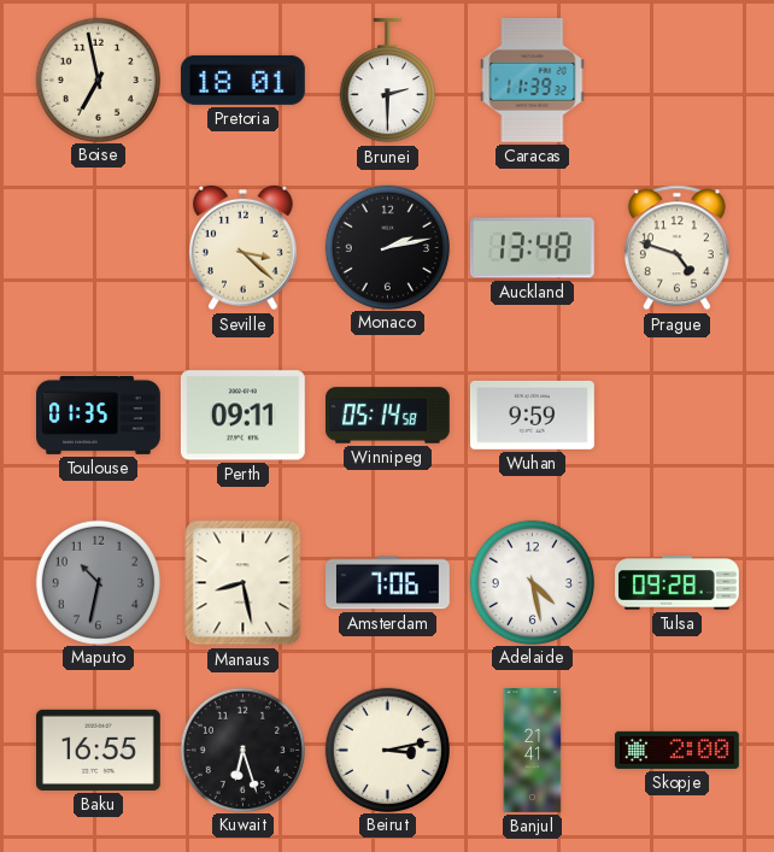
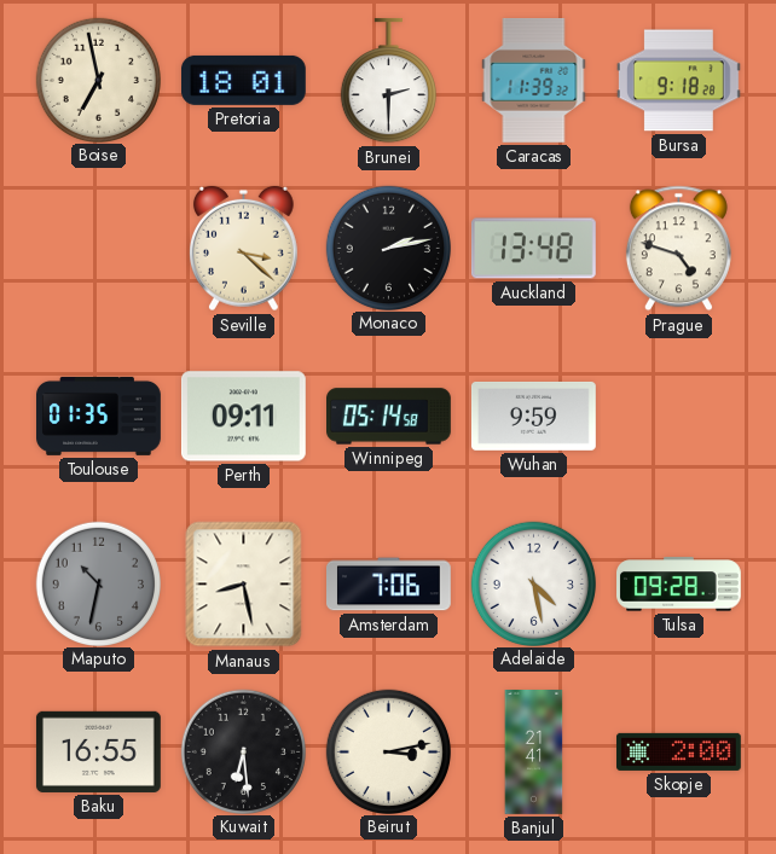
Bursa: none -> 9:18 (678, 81)
Kuwait: 6:27 -> 6:29 (243, 751)
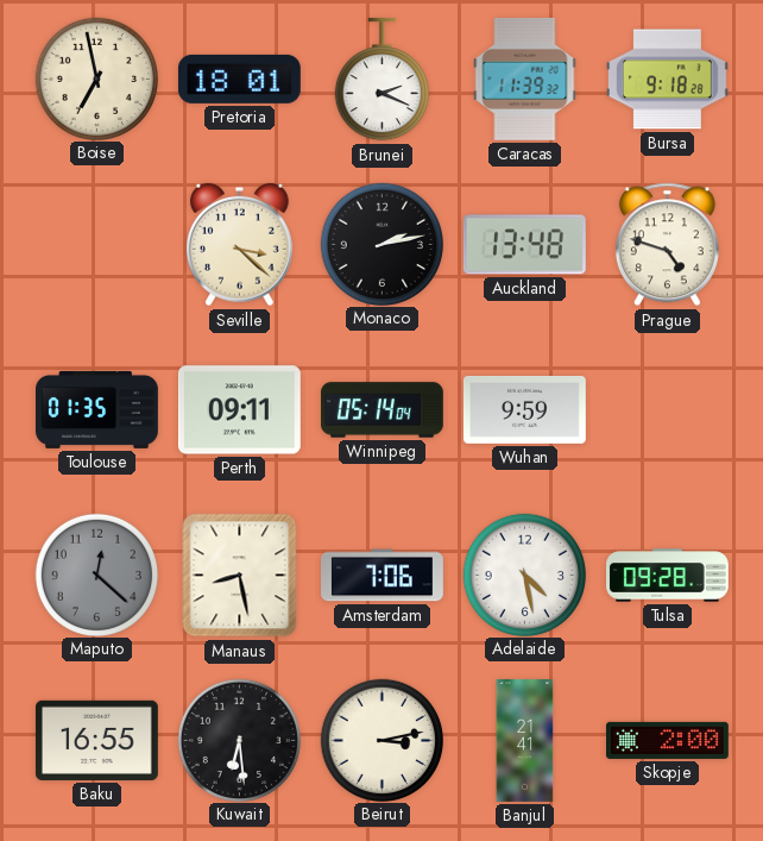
Brunei: 2:30 -> 2:19 (381, 80)
Winnipeg: 05:14:58 -> 05:14:04 (383, 410)
Maputo: 10:32 -> 12:22 (96, 575)
